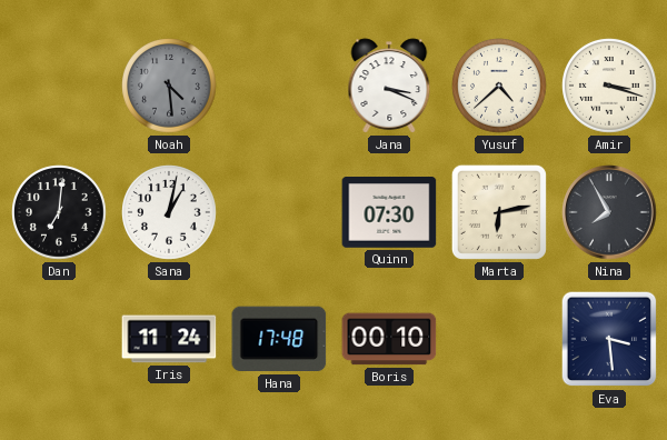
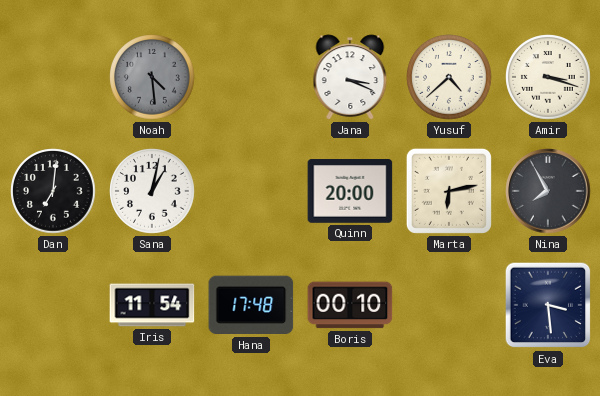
Quinn: 07:30 -> 20:00 (350, 191)
Iris: 11:24 -> 11:54 (152, 305)
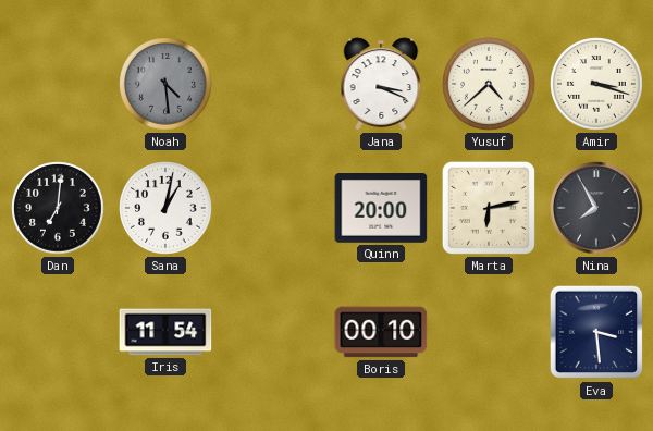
Hana: 17:48 -> none (251, 305)
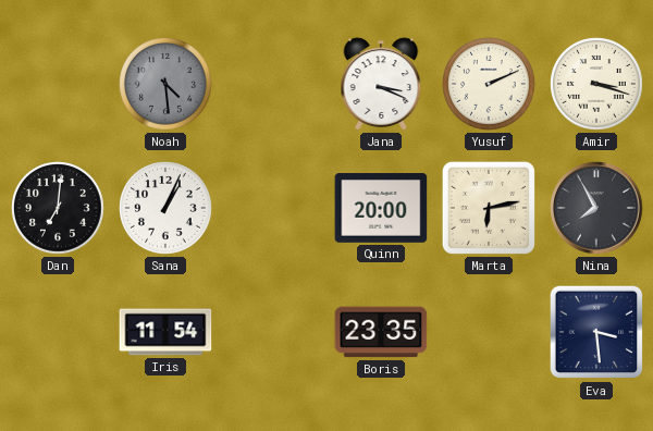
Yusuf: 4:38 -> 2:11 (489, 84)
Sana: 1:02 -> 1:04 (165, 208)
Boris: 00:10 -> 23:35 (381, 332)
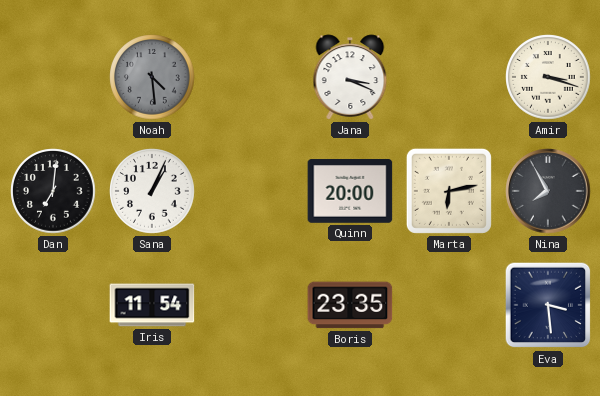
Yusuf: 2:11 -> none (489, 84)
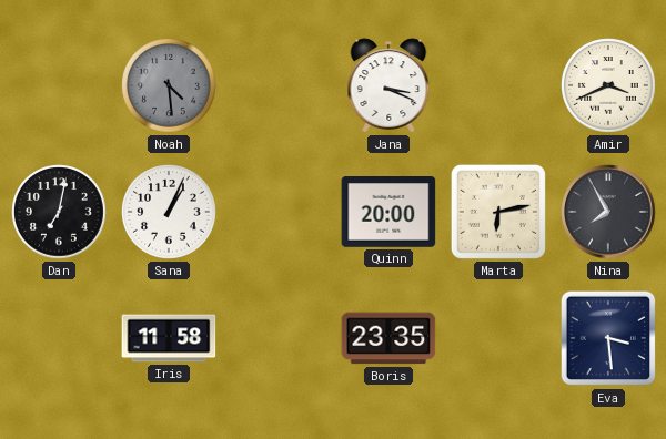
Amir: 3:18 -> 3:41 (608, 85)
Dan: 7:01 -> 7:02 (59, 212)
Iris: 11:54 -> 11:58 (169, 338)
